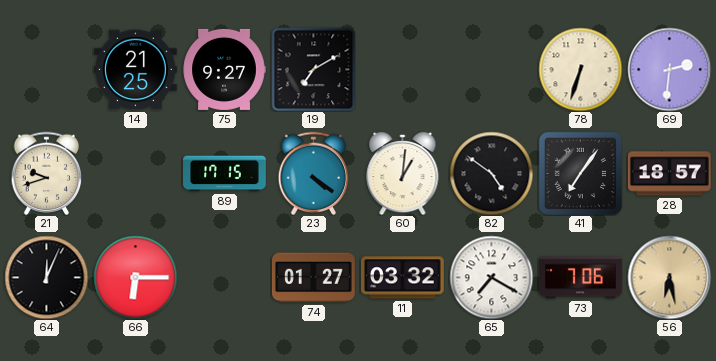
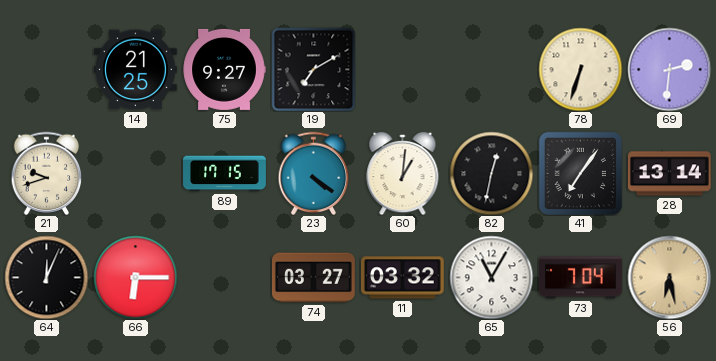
82: 4:51 -> 12:32 (491, 173)
28: 18:57 -> 13:14 (669, 174)
74: 01:27 -> 03:27 (313, 278)
65: 7:20 -> 11:05 (491, 277)
73: 7:06 -> 7:04 (581, 278)
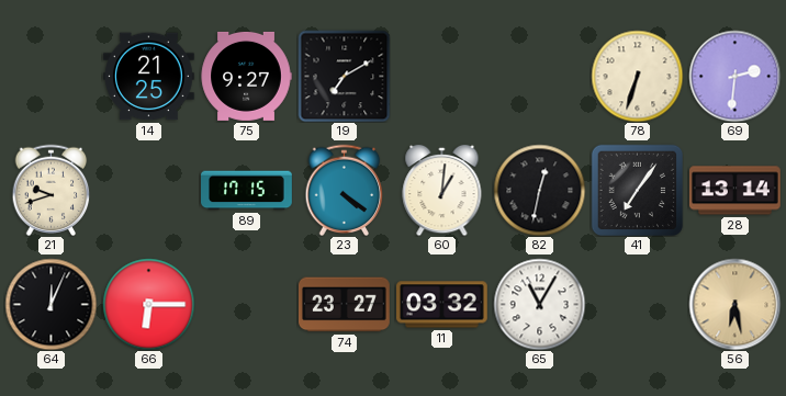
74: 03:27 -> 23:27 (344, 305)
73: 7:04 -> none (581, 278)
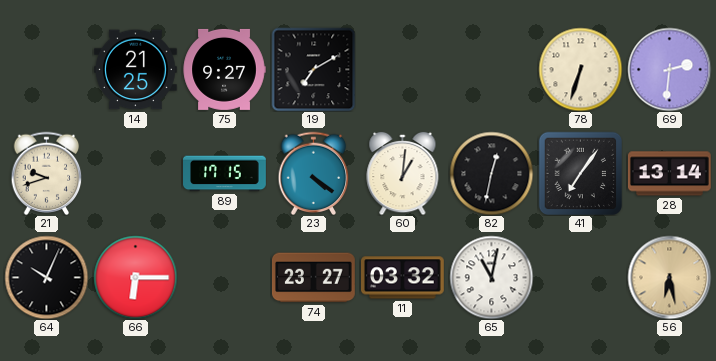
64: 12:04 -> 10:04 (46, 277)
65: 11:05 -> 11:02 (491, 277)
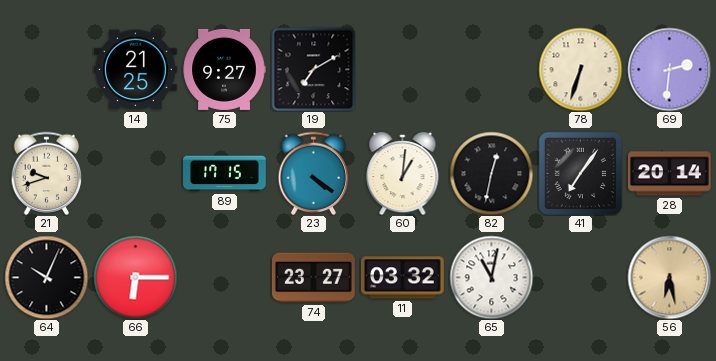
28: 13:14 -> 20:14 (669, 174)
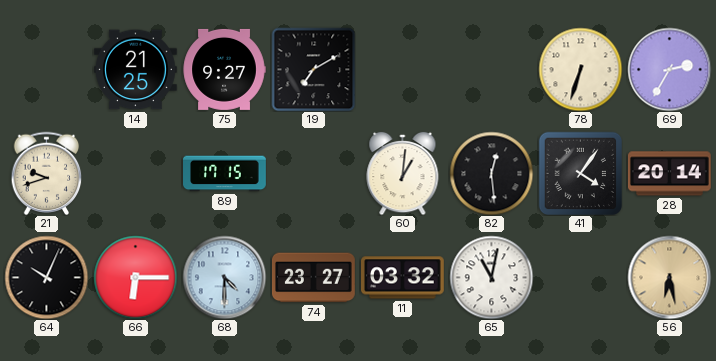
69: 2:31 -> 2:35 (669, 69)
23: 4:21 -> none (314, 173)
82: 12:32 -> 12:29 (491, 173)
41: 7:06 -> 4:06 (580, 173)
68: none -> 4:30 (224, 277)
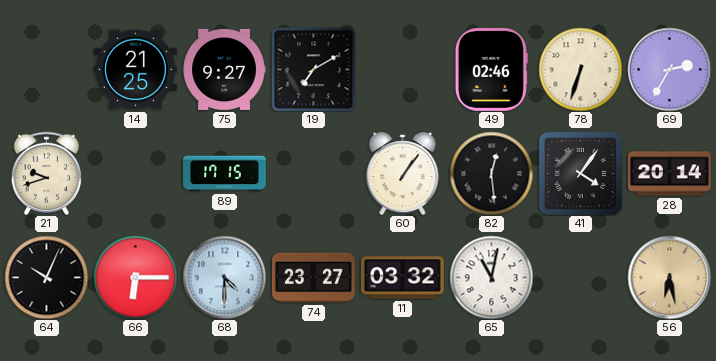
49: none -> 02:46 (491, 69)
60: 1:01 -> 1:06 (403, 173)
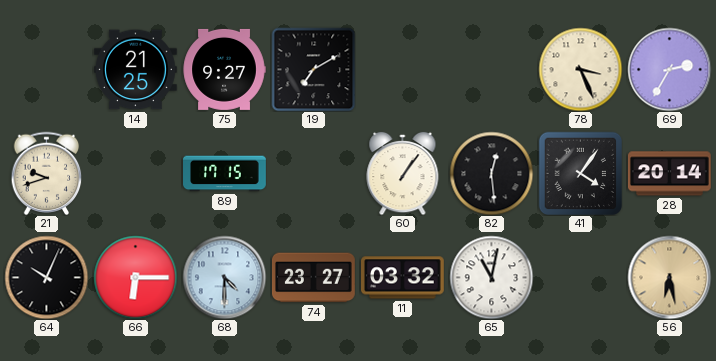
49: 02:46 -> none (491, 69)
78: 6:33 -> 3:26 (580, 69)
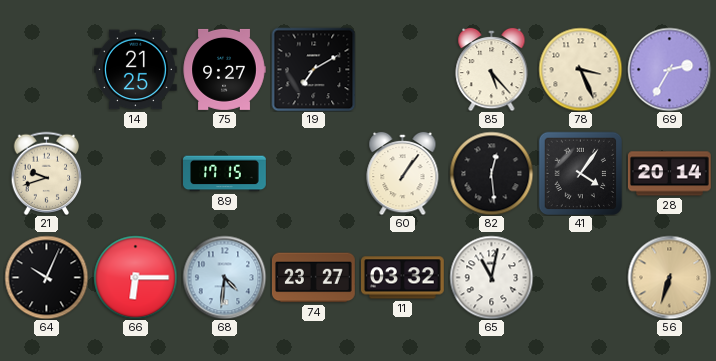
85: none -> 5:23 (492, 69)
68: 4:30 -> 4:31 (224, 277)
56: 6:28 -> 6:33 (669, 277)
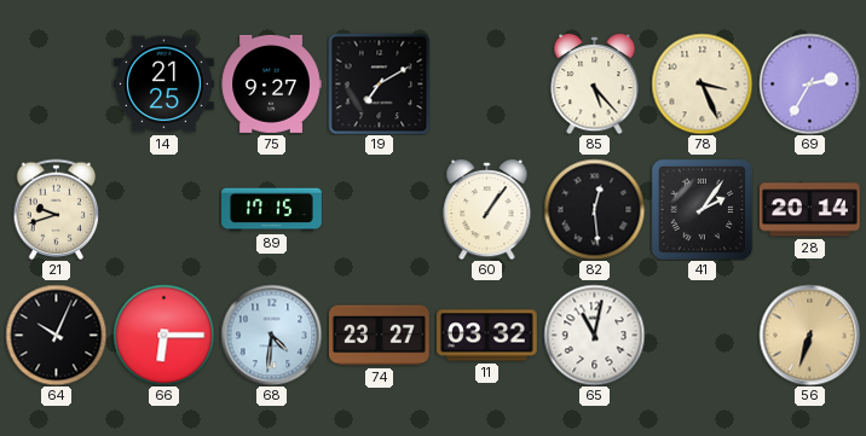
41: 4:06 -> 2:06 (702, 209)
